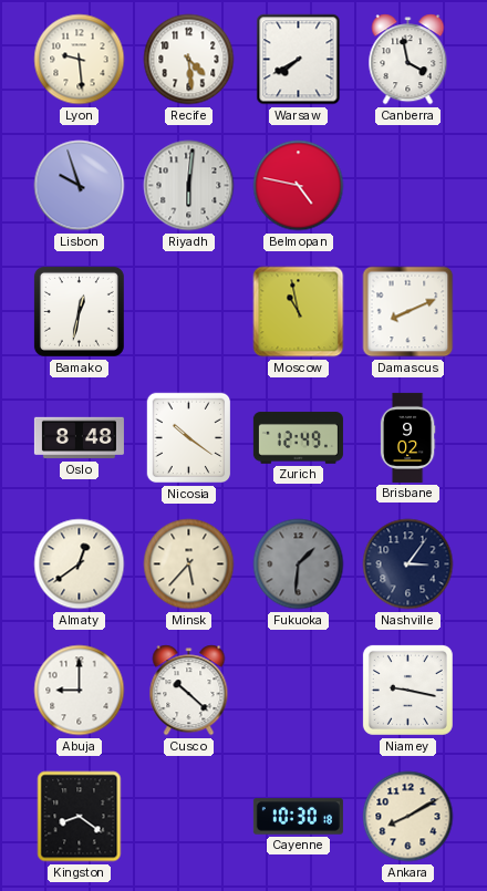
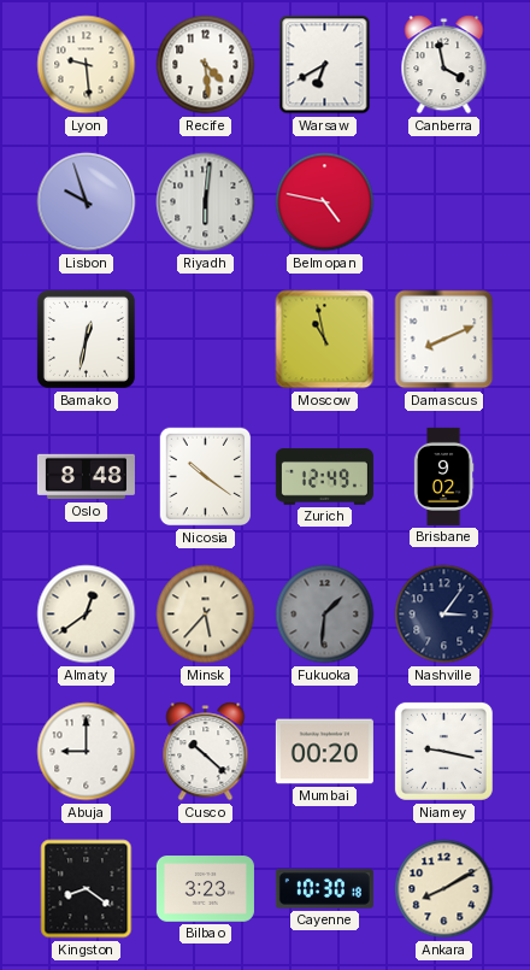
Warsaw: 7:40 -> 6:40 (325, 65)
Mumbai: none -> 00:20 (324, 752)
Bilbao: none -> 3:23 (205, 889)
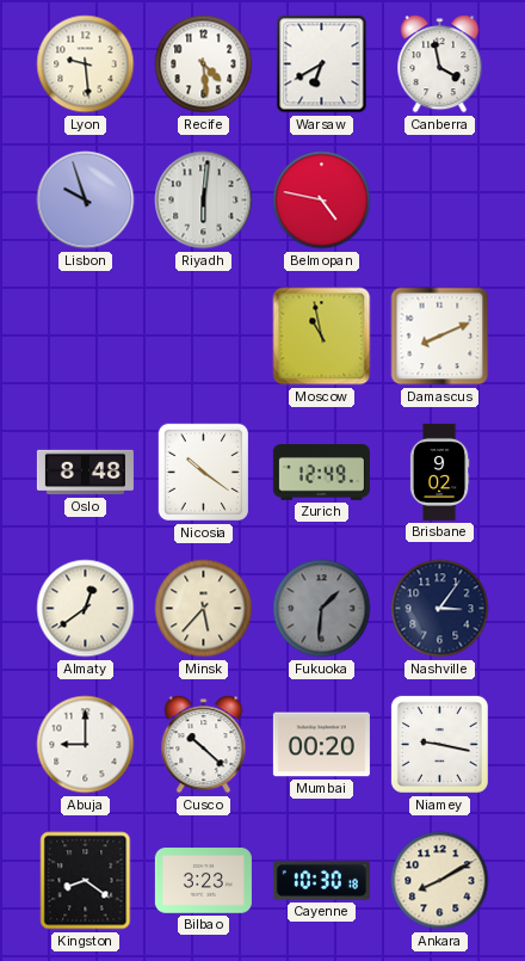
Bamako: 12:32 -> none (86, 339)
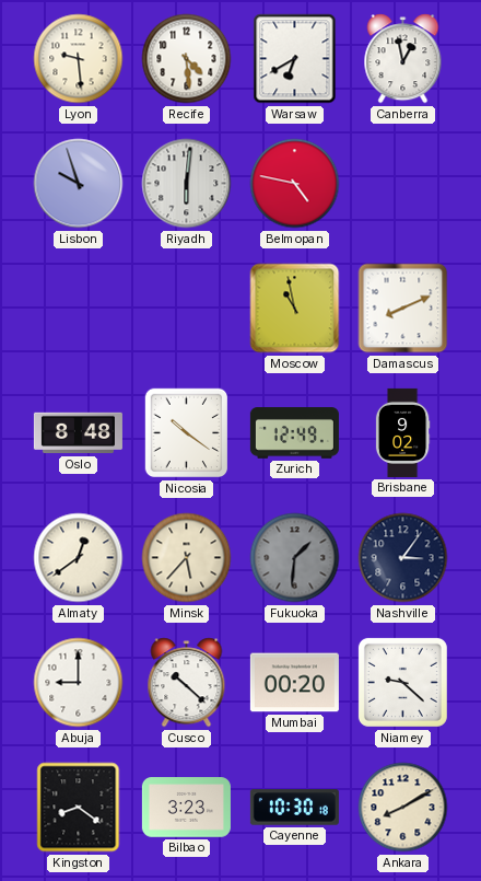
Canberra: 3:58 -> 12:58 (403, 59)
Niamey: 9:17 -> 9:22 (402, 682)
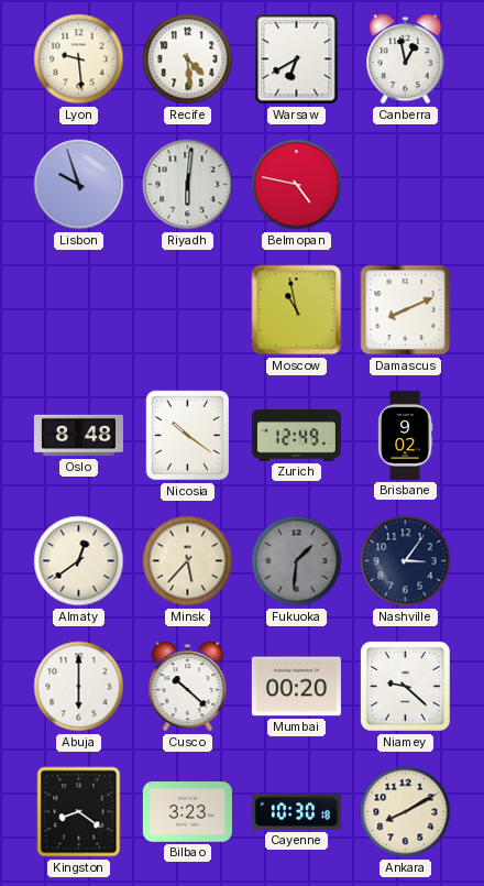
Abuja: 9:00 -> 6:00 (79, 687)
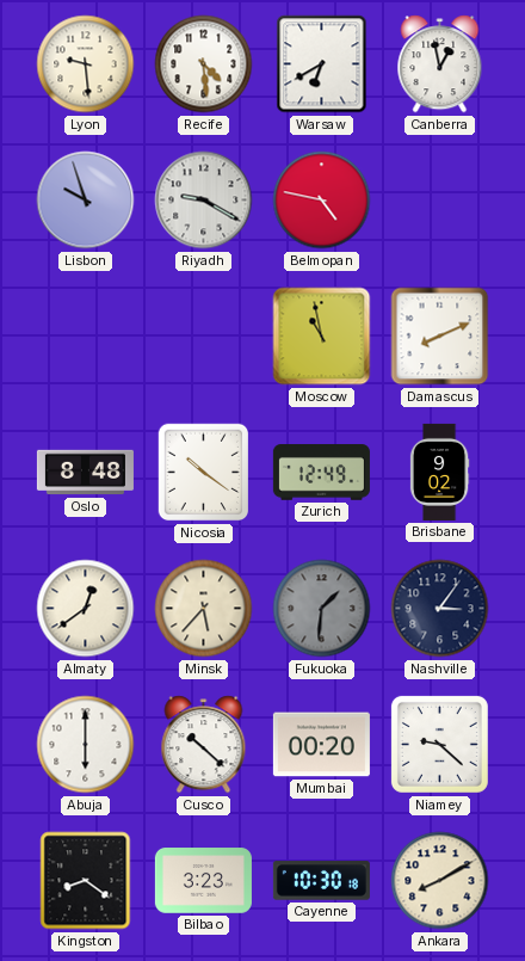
Riyadh: 6:01 -> 9:20 (204, 201)
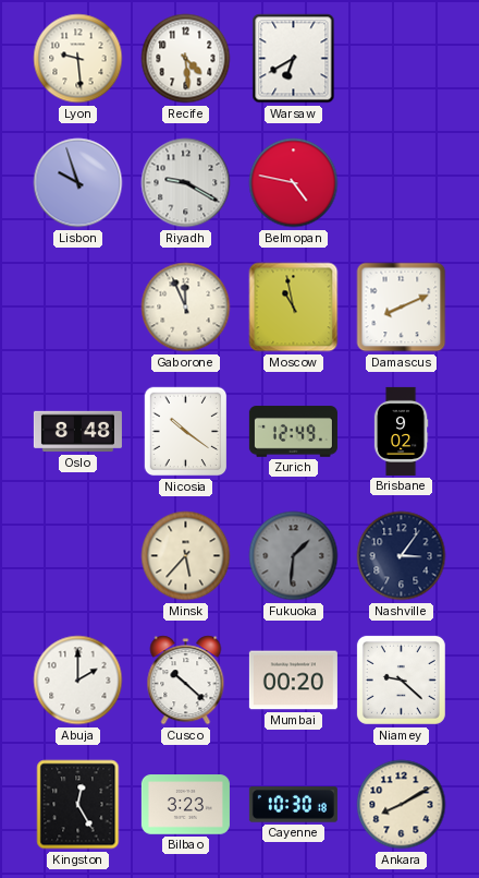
Canberra: 12:58 -> none (440, 64)
Gaborone: none -> 11:56 (186, 308)
Almaty: 12:39 -> none (86, 609)
Abuja: 6:00 -> 2:00 (78, 681)
Kingston: 8:21 -> 12:25 (78, 805)
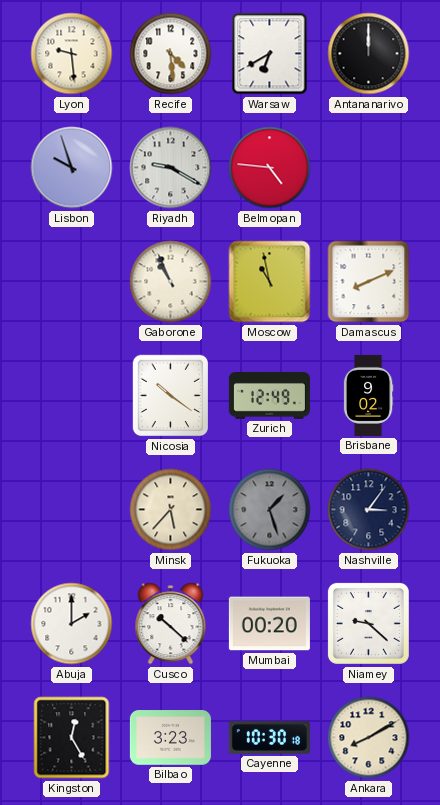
Antananarivo: none -> 12:00 (369, 54)
Belmopan: 4:47 -> 4:46 (270, 168)
Gaborone: 11:56 -> 10:56 (171, 282)
Oslo: 8:48 -> none (77, 432)
Fukuoka: 1:31 -> 1:27 (270, 510)
